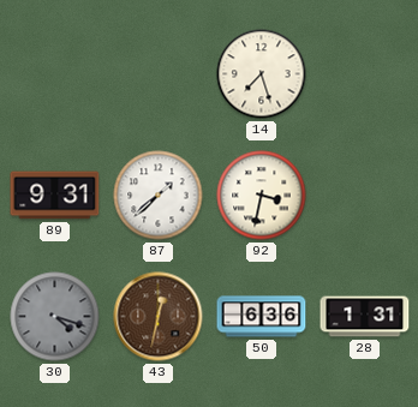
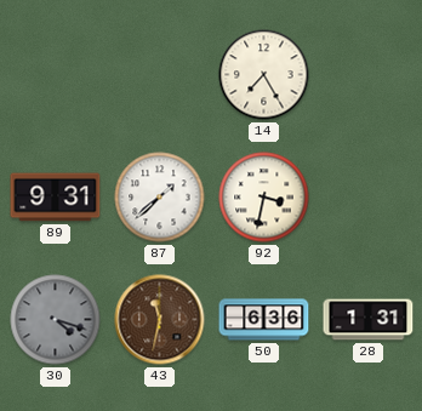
14: 7:27 -> 7:25 (264, 75)
43: 12:32 -> 11:32 (160, 320)
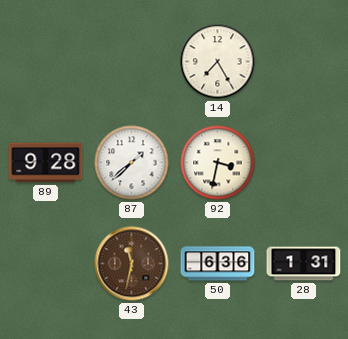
89: 9:31 -> 9:28 (46, 163)
30: 4:18 -> none (56, 320)
